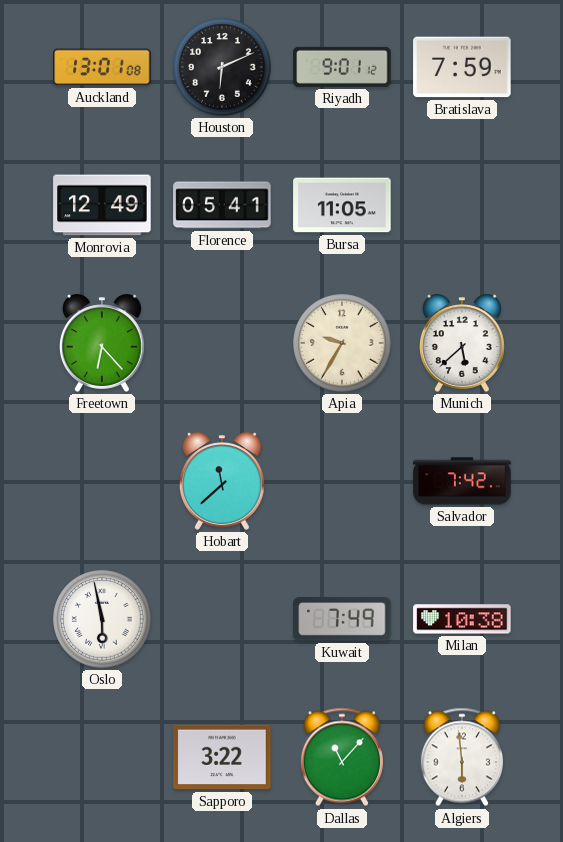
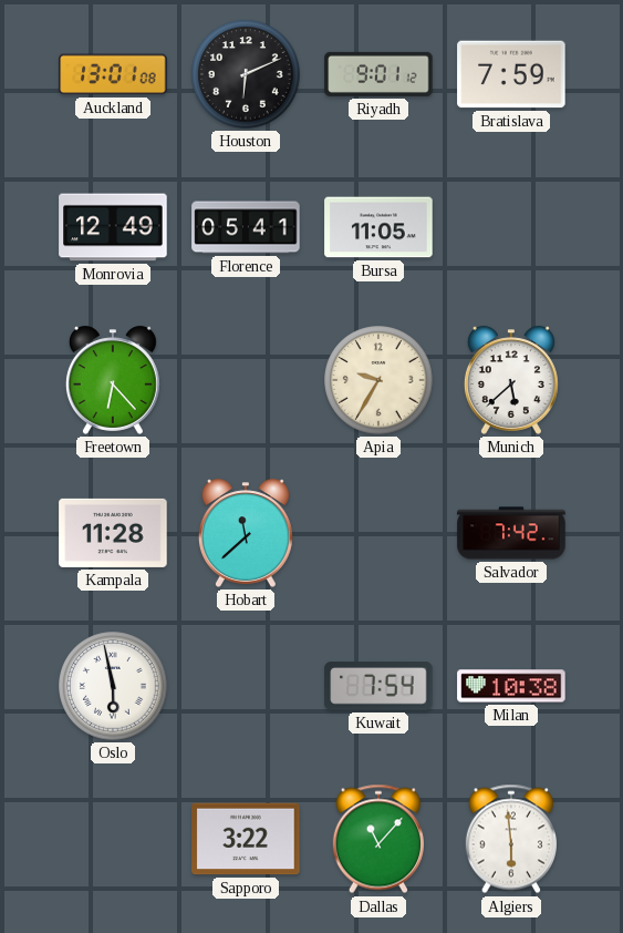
Kampala: none -> 11:28 (113, 533)
Kuwait: 7:49 -> 7:54 (378, 686)
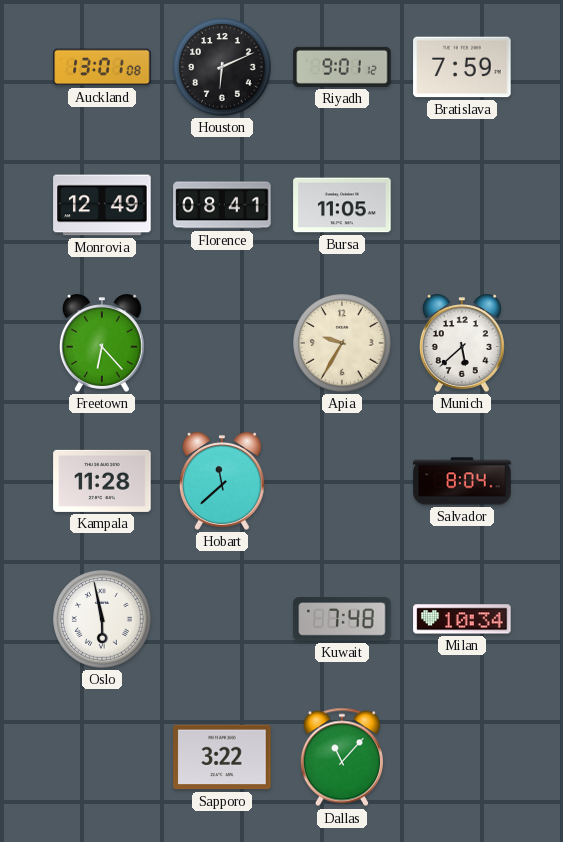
Florence: 05:41 -> 08:41 (222, 205)
Salvador: 7:42 -> 8:04 (462, 481)
Kuwait: 7:54 -> 7:48 (342, 619)
Milan: 10:38 -> 10:34 (462, 619)
Algiers: 5:59 -> none (510, 839)
